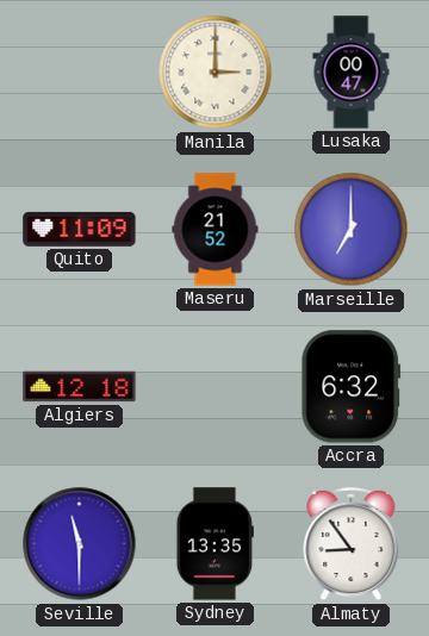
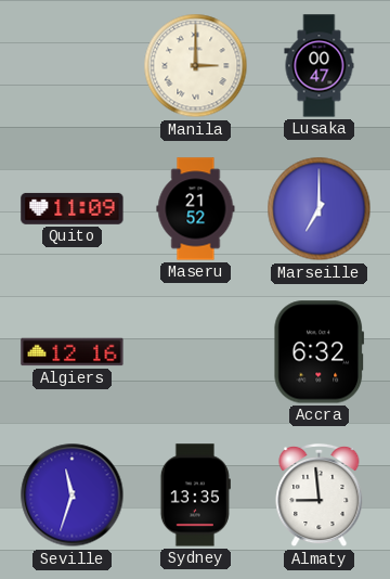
Algiers: 12:18 -> 12:16 (73, 352)
Seville: 11:30 -> 11:33 (73, 496)
Almaty: 8:54 -> 8:59 (320, 496)
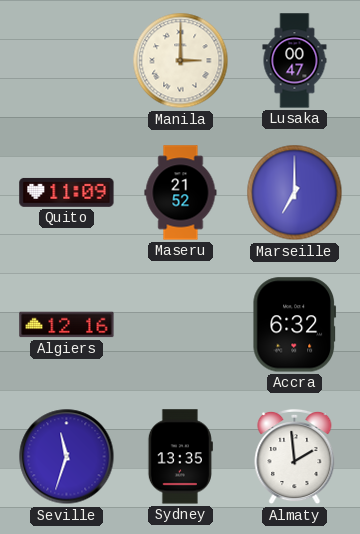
Almaty: 8:59 -> 1:59 (295, 457)
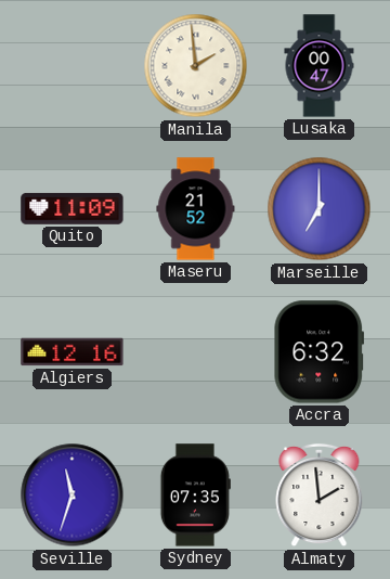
Manila: 3:00 -> 1:59 (196, 66)
Sydney: 13:35 -> 07:35 (195, 496)
